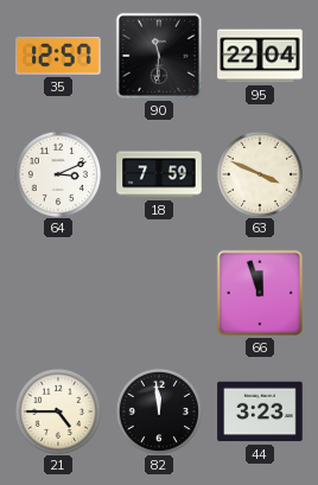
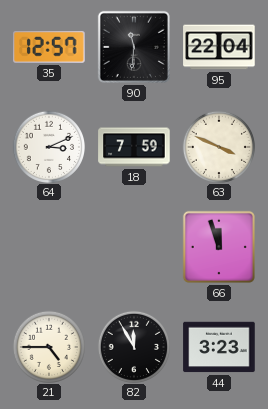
82: 11:59 -> 11:55 (133, 346)
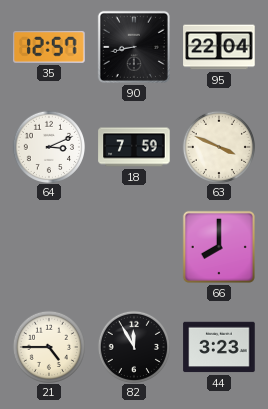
90: 11:31 -> 8:43 (134, 47)
66: 11:57 -> 8:00 (219, 247)
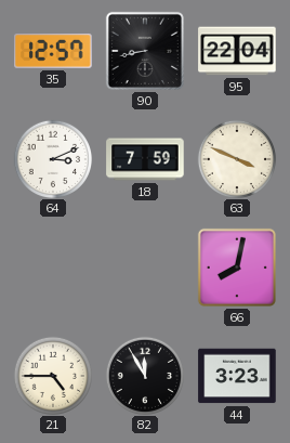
66: 8:00 -> 8:02 (237, 268)
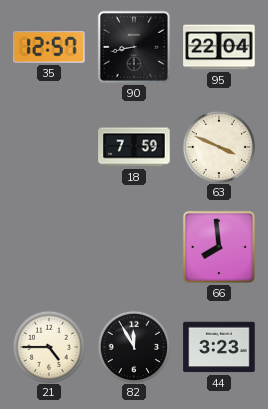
64: 3:11 -> none (52, 158)
66: 8:02 -> 7:59 (219, 247)
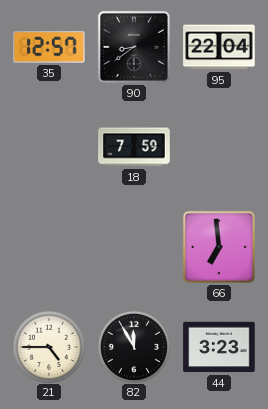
90: 8:43 -> 8:39 (134, 47)
63: 3:49 -> none (218, 146)
66: 7:59 -> 6:59 (219, 247)
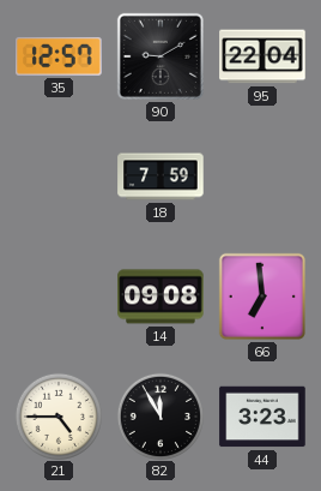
90: 8:39 -> 9:10 (160, 56)
14: none -> 09:08 (160, 297)
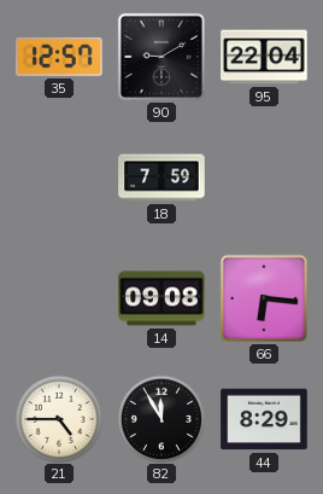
66: 6:59 -> 6:16 (264, 298)
44: 3:23 -> 8:29 (264, 419)
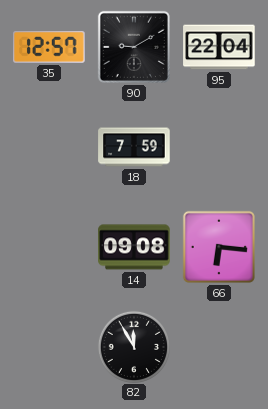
21: 4:45 -> none (58, 418)
44: 8:29 -> none (264, 419)
